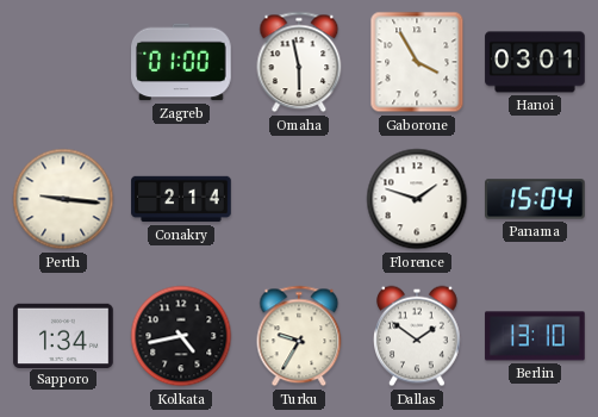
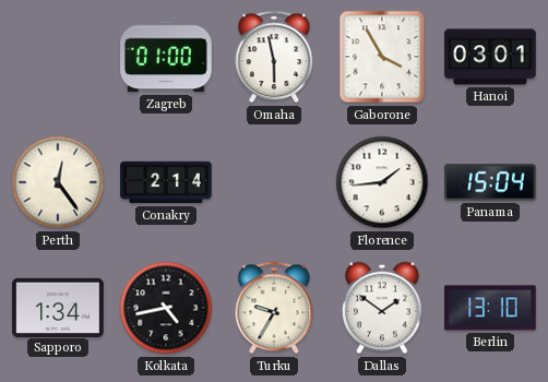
Perth: 9:16 -> 12:24 (58, 182)
Florence: 1:48 -> 1:44 (382, 182)
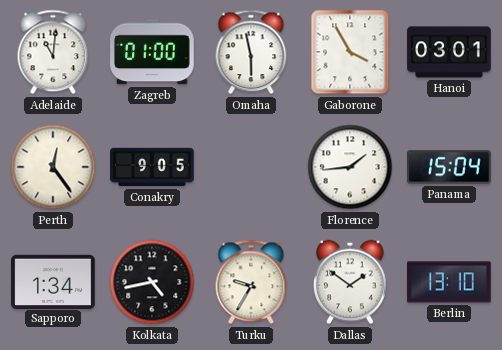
Adelaide: none -> 11:01 (53, 52)
Conakry: 2:14 -> 9:05 (152, 167)
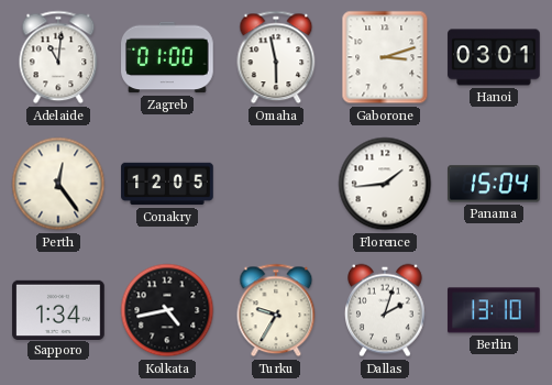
Gaborone: 3:55 -> 3:12 (385, 57)
Conakry: 9:05 -> 12:05 (167, 184)
Dallas: 1:51 -> 2:03 (385, 310)
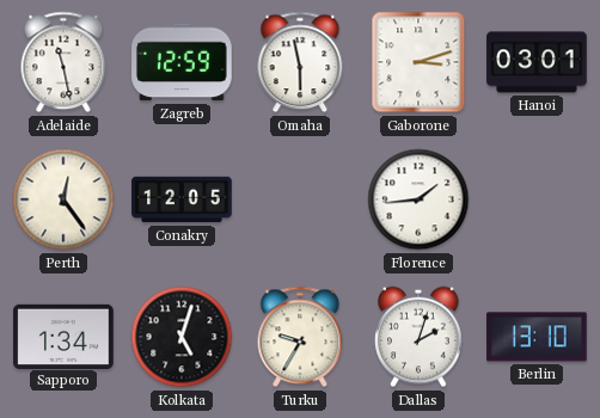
Adelaide: 11:01 -> 11:28 (63, 62)
Zagreb: 01:00 -> 12:59 (182, 62)
Panama: 15:04 -> none (494, 184)
Kolkata: 4:43 -> 5:03 (182, 337)
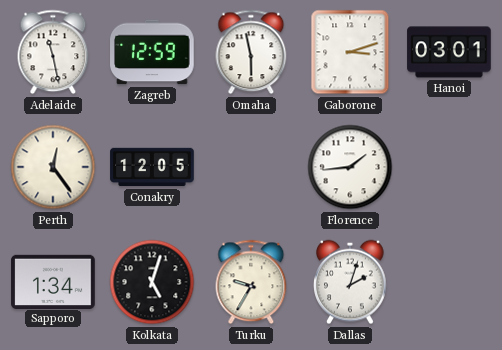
Berlin: 13:10 -> none (537, 337)
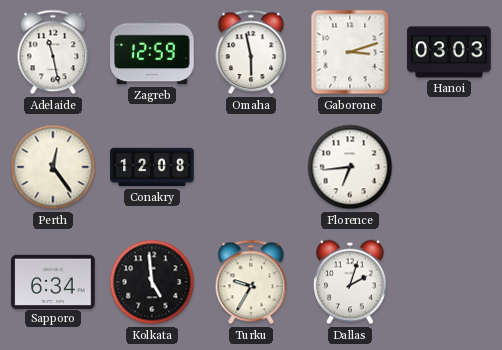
Hanoi: 03:01 -> 03:03 (449, 52)
Conakry: 12:05 -> 12:08 (152, 167)
Florence: 1:44 -> 6:44 (350, 167)
Sapporo: 1:34 -> 6:34 (53, 281)
Kolkata: 5:03 -> 4:59 (152, 282)
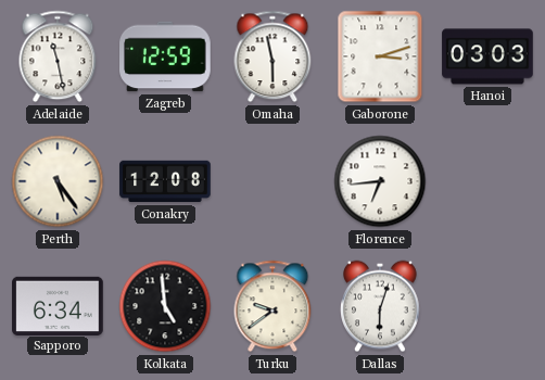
Perth: 12:24 -> 5:24 (58, 181)
Turku: 9:35 -> 9:39 (272, 306)
Dallas: 2:03 -> 6:03 (380, 306)
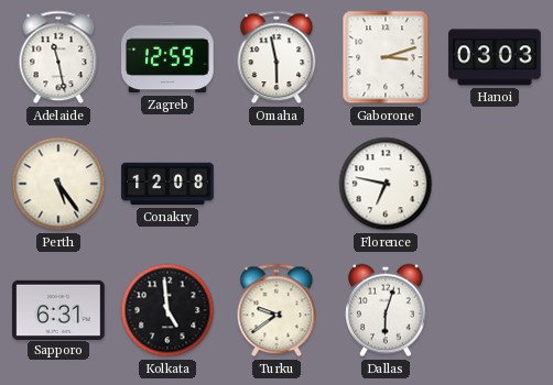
Florence: 6:44 -> 6:47 (386, 184)
Sapporo: 6:34 -> 6:31 (58, 309)
